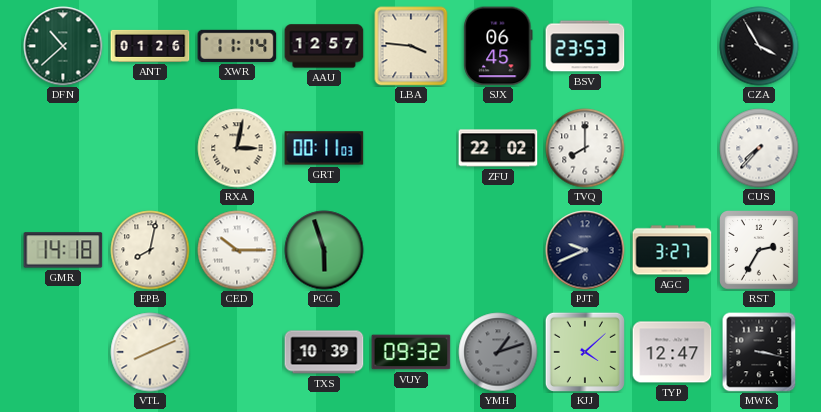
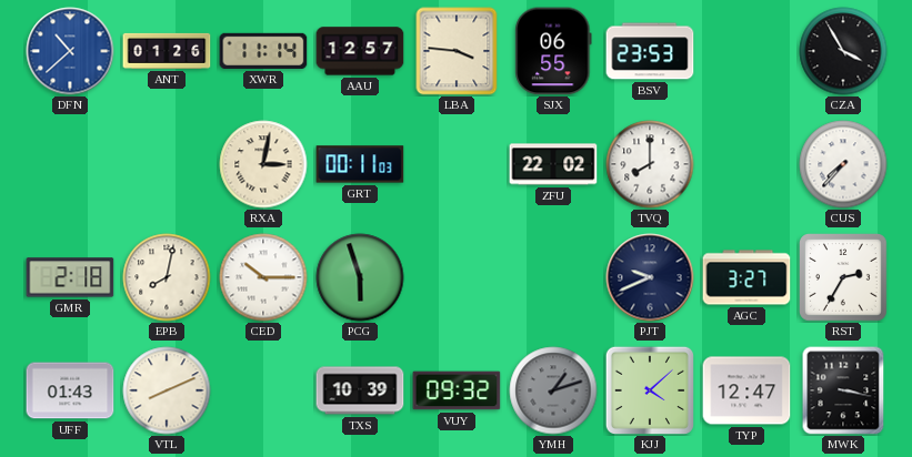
DFN dial: green -> blue (70, 51)
SJX: 06:45 -> 06:55 (553, 51)
GMR: 14:18 -> 2:18 (70, 277)
UFF: none -> 01:43 (70, 390)
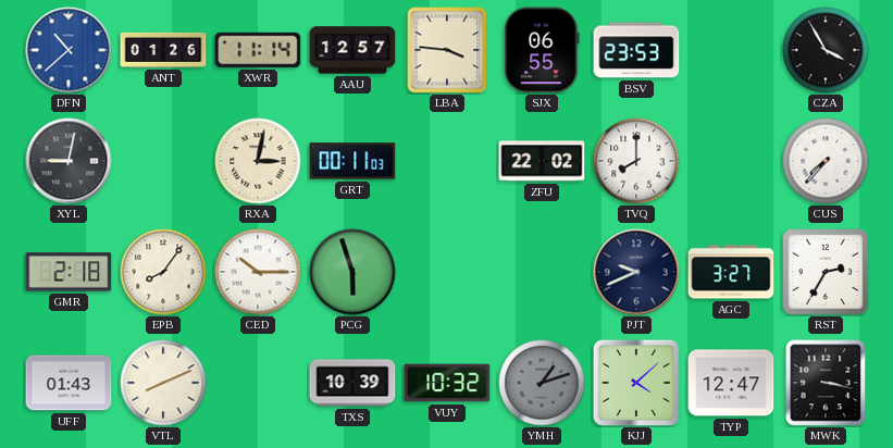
XYL: none -> 9:02 (69, 161)
EPB: 8:02 -> 8:06 (163, 272)
VUY: 09:32 -> 10:32 (447, 383)
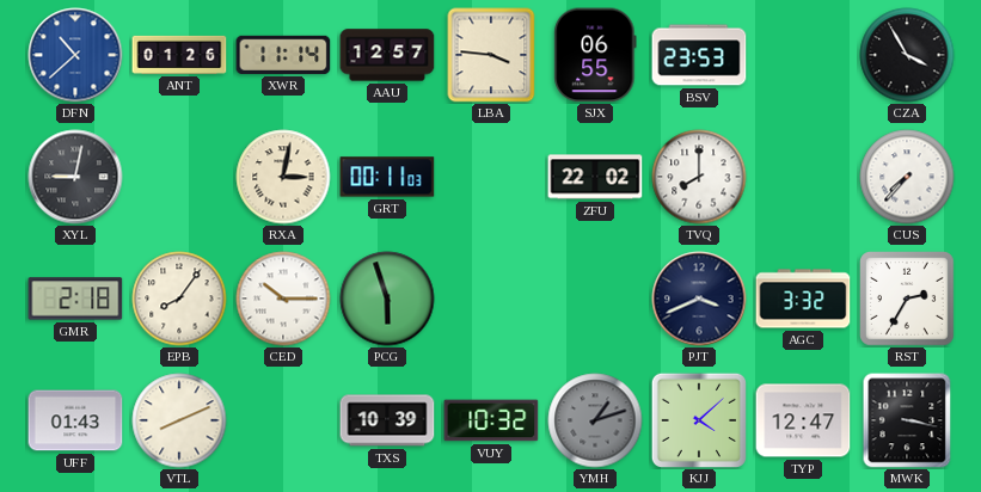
PJT: 9:41 -> 3:41 (699, 299)
AGC: 3:27 -> 3:32 (803, 299)
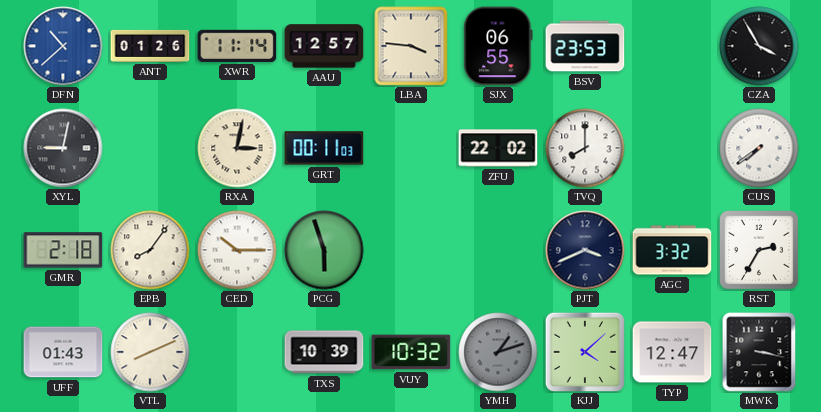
CUS: 7:37 -> 7:39 (759, 148)
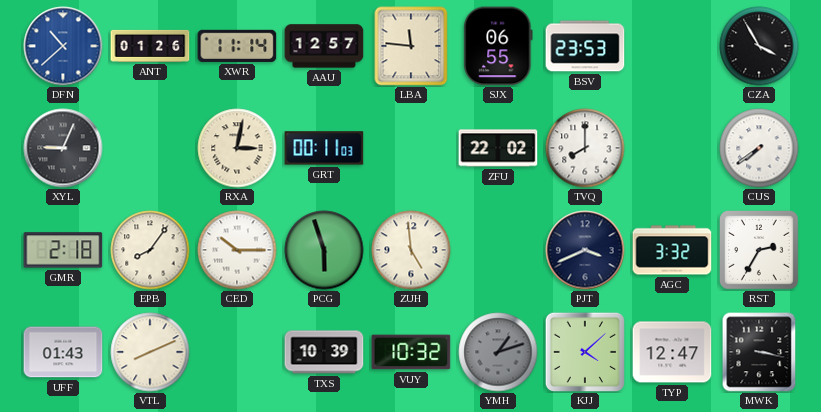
LBA: 3:46 -> 11:46 (411, 46)
XYL: 9:02 -> 9:04 (63, 148)
ZUH: none -> 4:59 (411, 250)
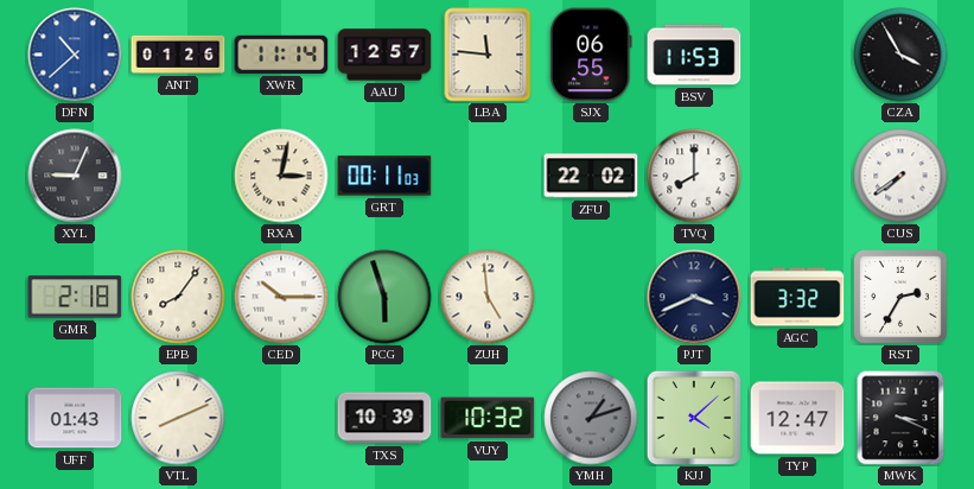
BSV: 23:53 -> 11:53 (694, 55)
MWK: 3:17 -> 3:19 (900, 418)
